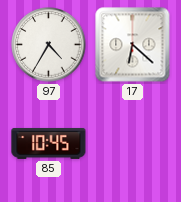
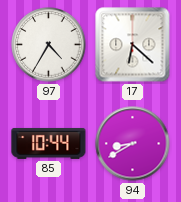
85: 10:45 -> 10:44 (49, 143)
94: none -> 8:40 (133, 144)
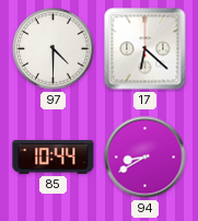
97: 4:35 -> 4:30 (54, 49)
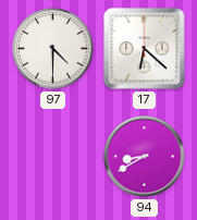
85: 10:44 -> none (54, 156)
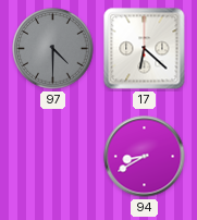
97 dial: white -> grey (53, 49)
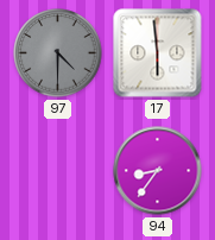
17: 6:22 -> 5:59 (158, 53)
94: 8:40 -> 8:36 (158, 171)
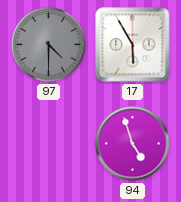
17: 5:59 -> 5:55 (133, 45)
94: 8:36 -> 4:57 (133, 144)
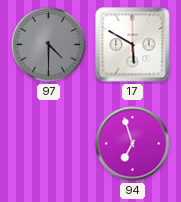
17: 5:55 -> 5:50 (133, 45)
94: 4:57 -> 6:57 (133, 144)
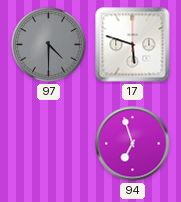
17: 5:50 -> 5:48 (133, 45)
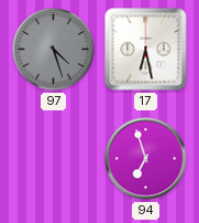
97: 4:30 -> 4:27 (54, 50)
17: 5:48 -> 6:28 (146, 50)
